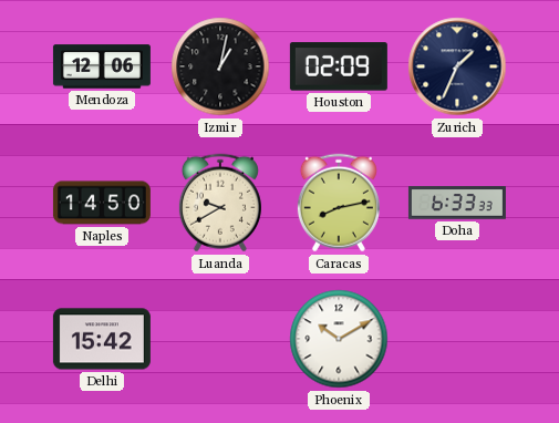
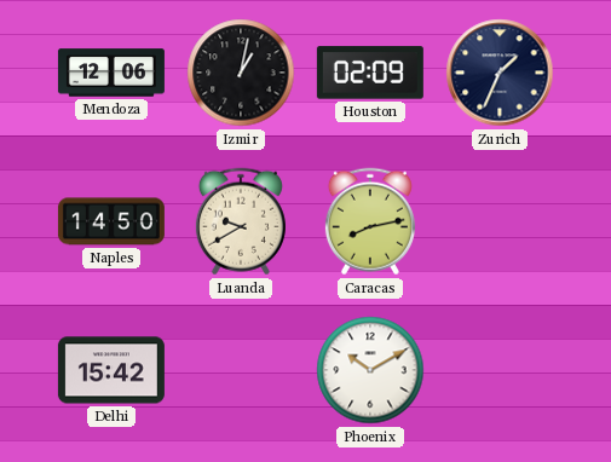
Doha: 6:33 -> none (457, 203)
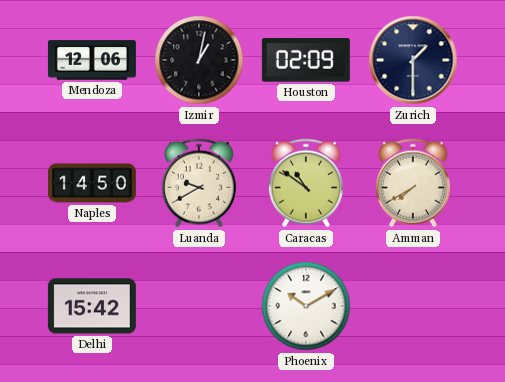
Zurich: 1:34 -> 1:30 (413, 60)
Caracas: 8:13 -> 10:51 (306, 183)
Amman: none -> 7:40 (413, 183)
